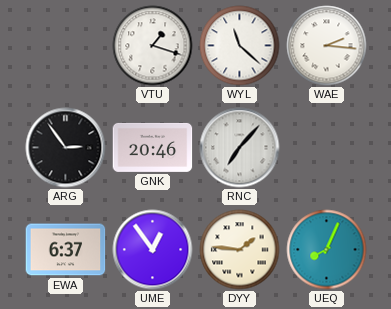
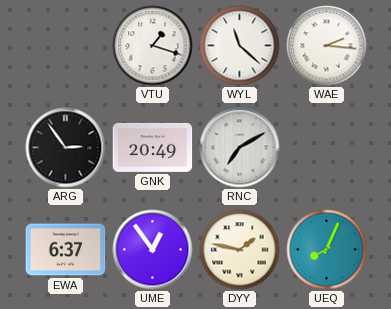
GNK: 20:46 -> 20:49 (153, 147)
RNC: 7:07 -> 7:10 (240, 148)
DYY: 1:46 -> 1:47 (240, 250)
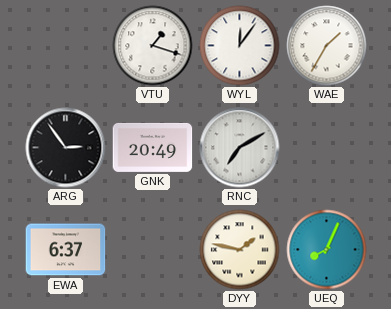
WYL: 11:22 -> 12:06 (240, 46)
WAE: 2:16 -> 1:35 (327, 46)
UME: 12:54 -> none (153, 250)
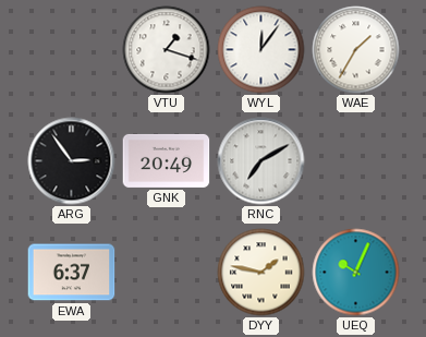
UEQ: 8:04 -> 10:04 (356, 273)
